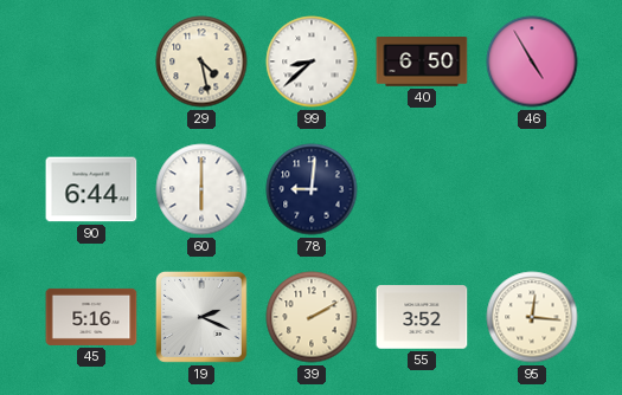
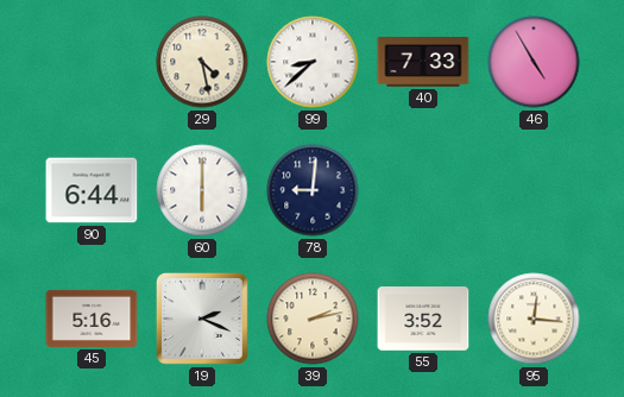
40: 6:50 -> 7:33 (423, 63)
39: 2:10 -> 2:13 (313, 319)
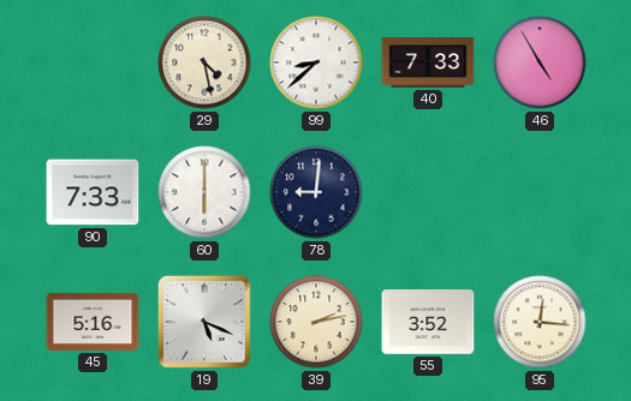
90: 6:44 -> 7:33 (93, 192)
19: 2:19 -> 5:19 (204, 322)
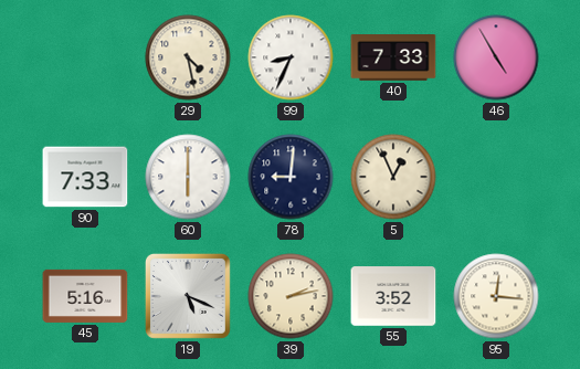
99: 8:38 -> 8:34 (291, 57)
5: none -> 12:56 (393, 177)
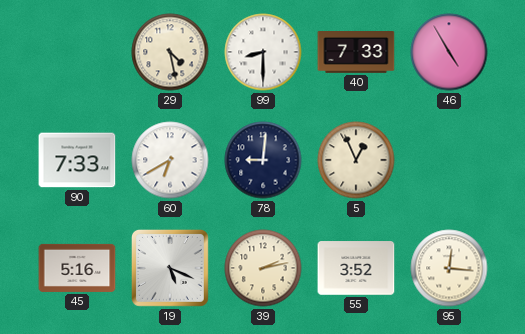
99: 8:34 -> 8:30 (263, 52)
60: 6:00 -> 6:40 (170, 160)
